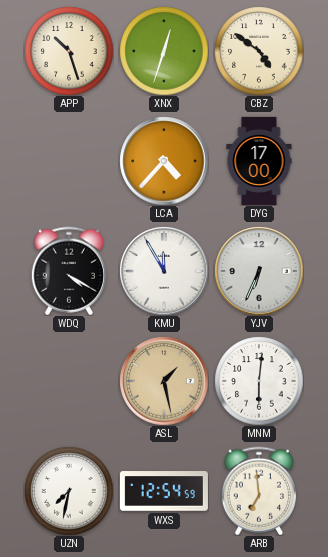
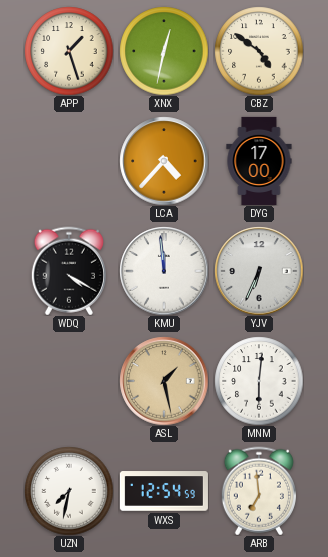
APP: 10:27 -> 1:27 (69, 51)
XNX: 12:33 -> 12:32 (164, 51)
KMU: 11:55 -> 11:59 (164, 271)
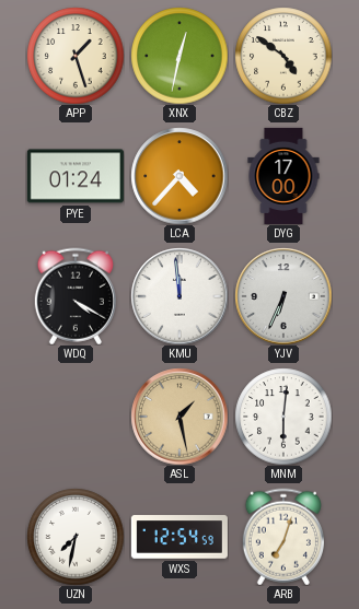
PYE: none -> 01:24 (76, 176)
ARB: 6:59 -> 7:03 (283, 537)
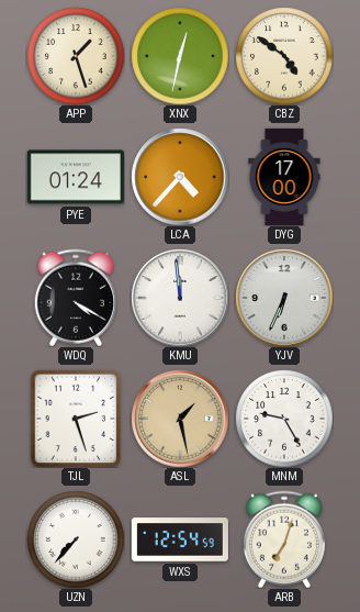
TJL: none -> 2:27 (76, 419)
MNM: 6:01 -> 9:25 (284, 419)
UZN: 7:32 -> 7:37 (76, 539)
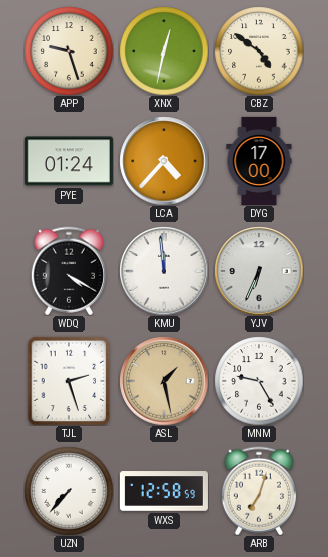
APP: 1:27 -> 9:27 (69, 51)
WXS: 12:54 -> 12:58 (164, 491)
